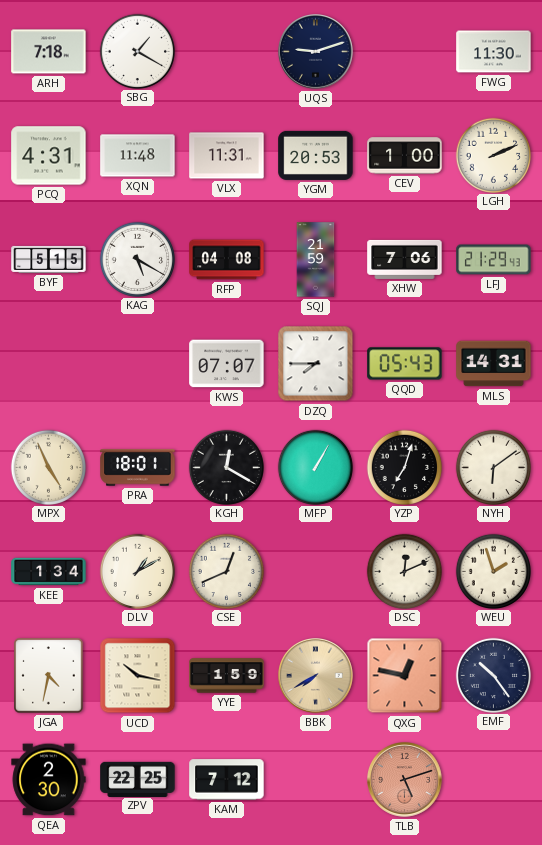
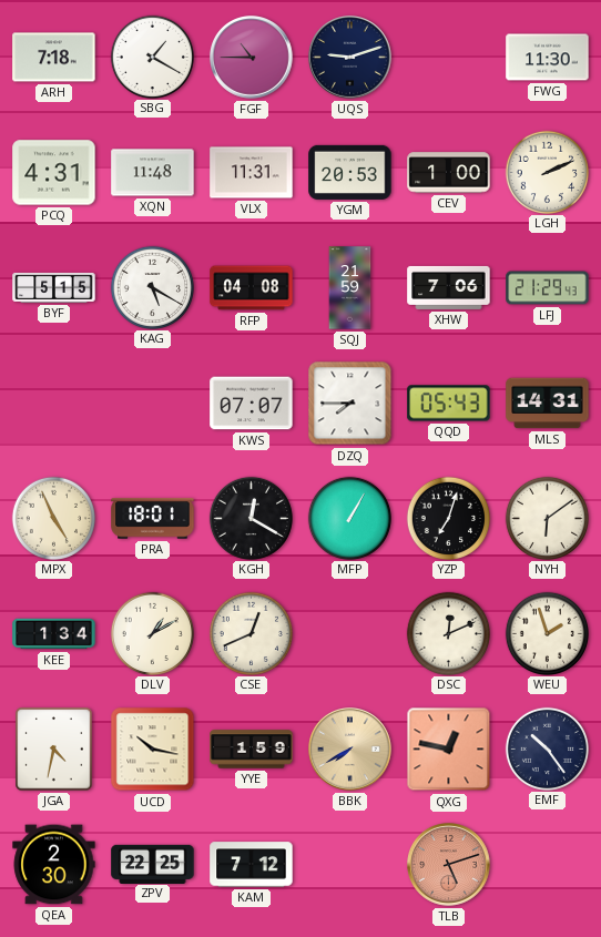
FGF: none -> 10:45 (252, 58)
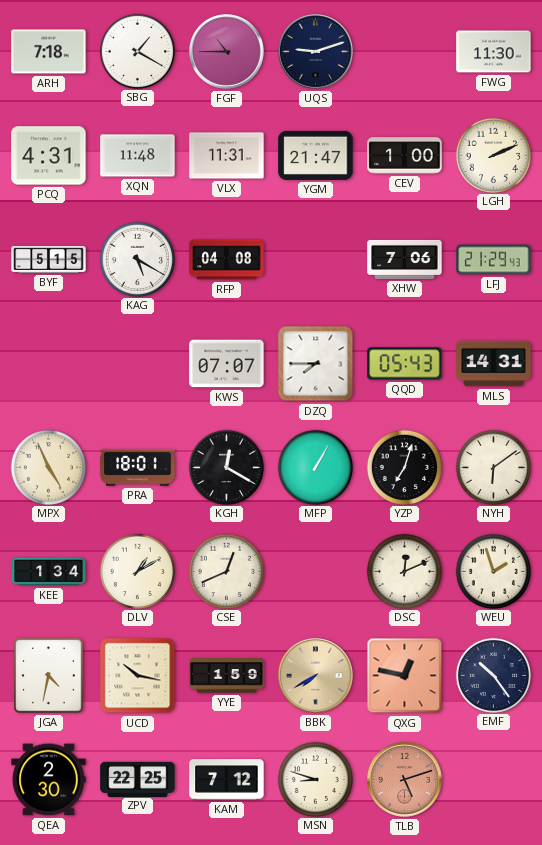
YGM: 20:53 -> 21:47 (316, 155)
SQJ: 21:59 -> none (350, 288)
MSN: none -> 8:48 (315, 779)
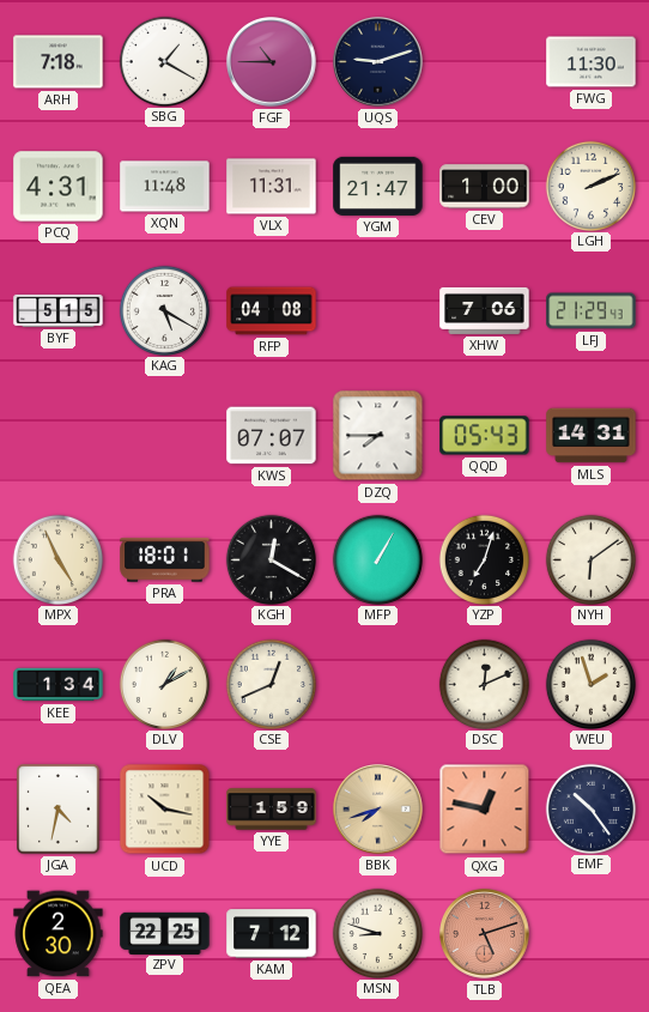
BBK: 7:40 -> 7:42 (378, 810)
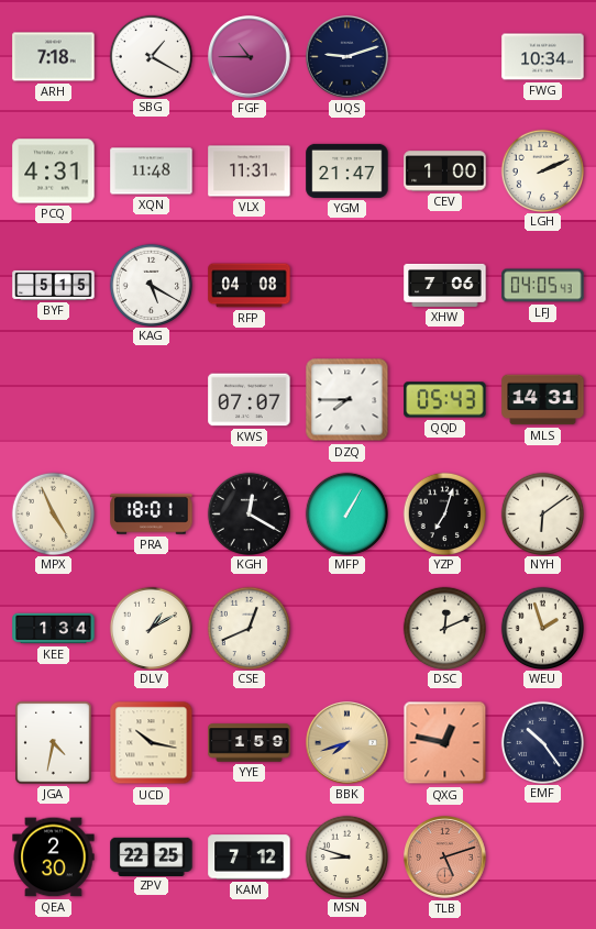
FWG: 11:30 -> 10:34 (543, 57)
LFJ: 21:29 -> 04:05 (543, 286)
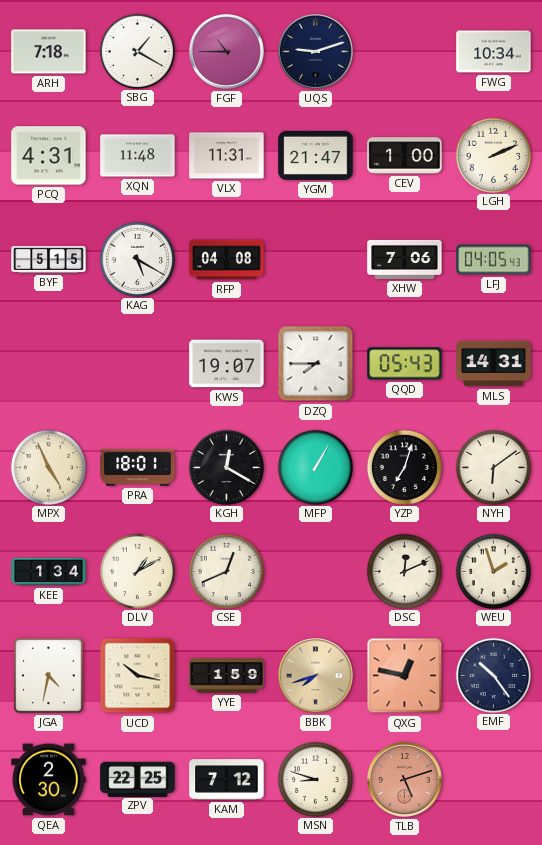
KWS: 07:07 -> 19:07 (227, 364)
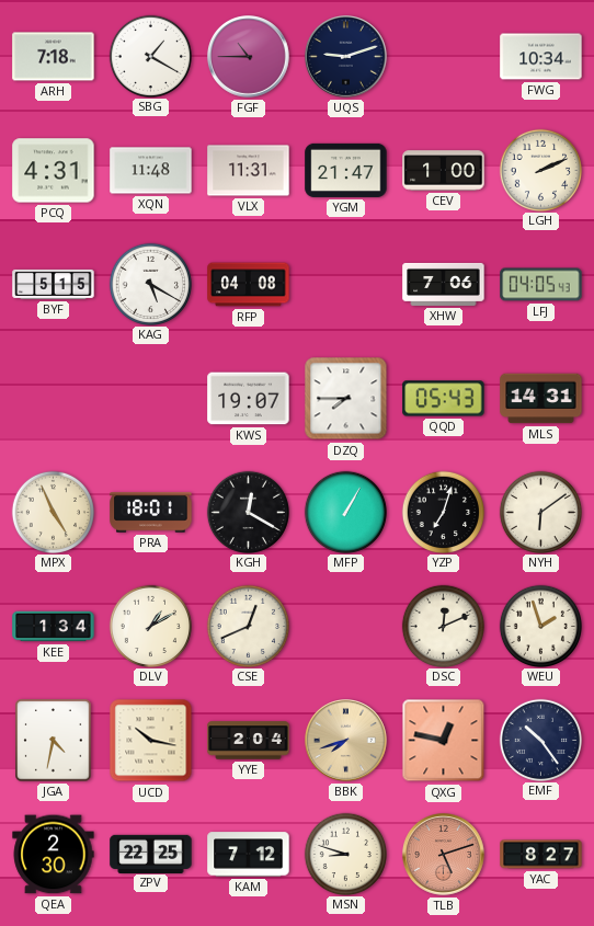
YYE: 1:59 -> 2:04 (249, 741)
YAC: none -> 8:27 (541, 855)
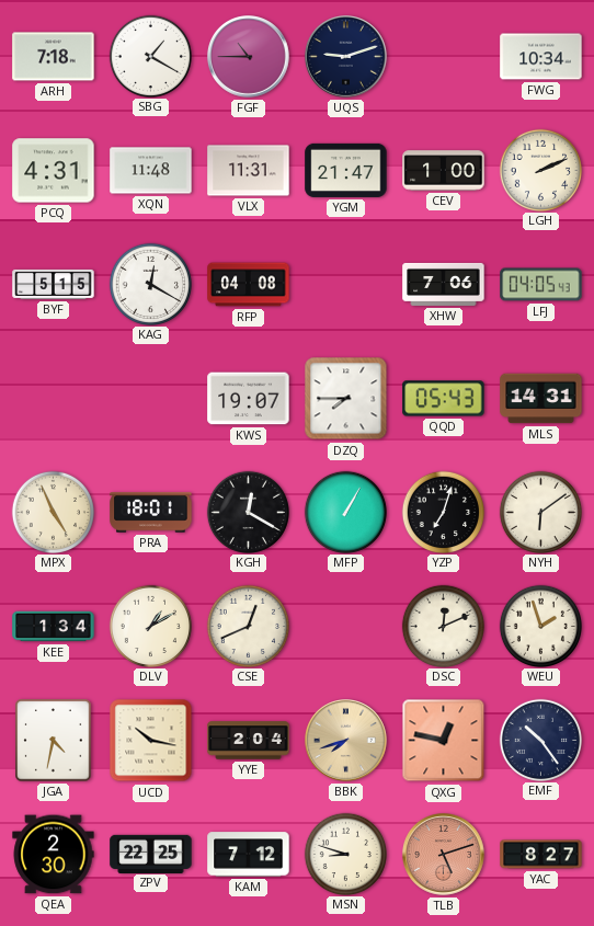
KAG: 5:20 -> 12:20 (150, 284)
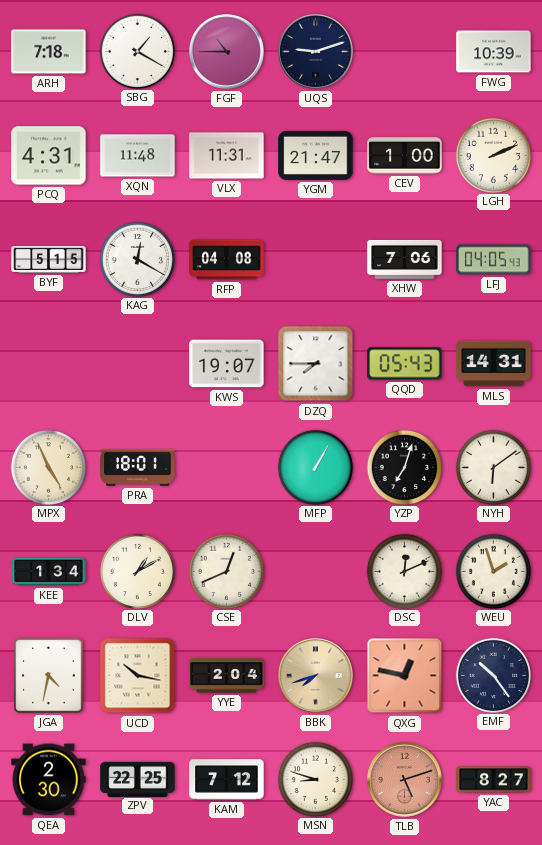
FWG: 10:34 -> 10:39 (494, 52)
KGH: 12:20 -> none (248, 512)
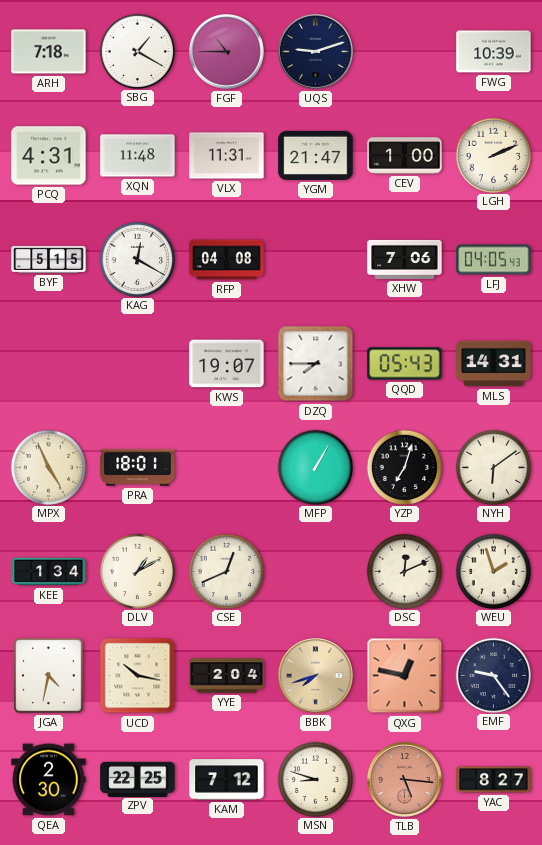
EMF: 10:24 -> 9:24 (493, 675)
TLB: 5:12 -> 5:16 (405, 780)
